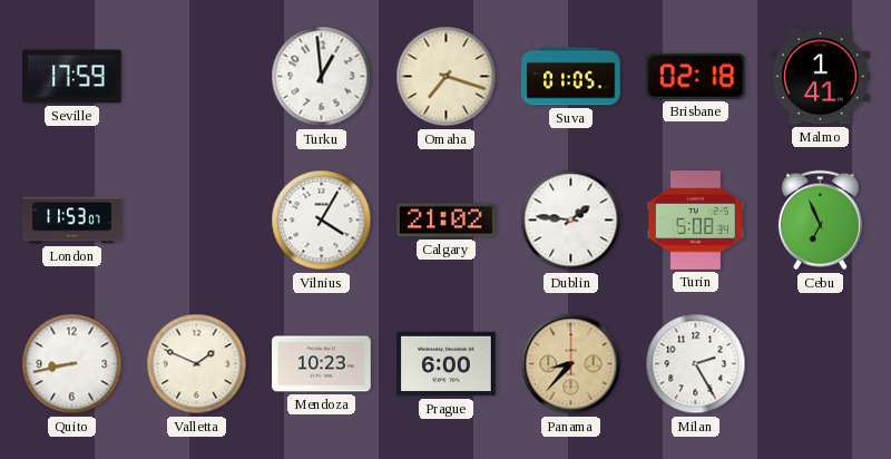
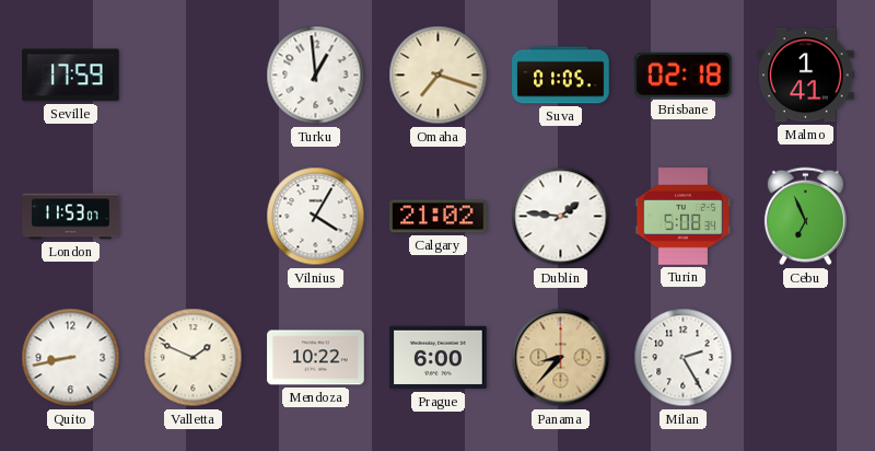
Mendoza: 10:23 -> 10:22 (316, 358)
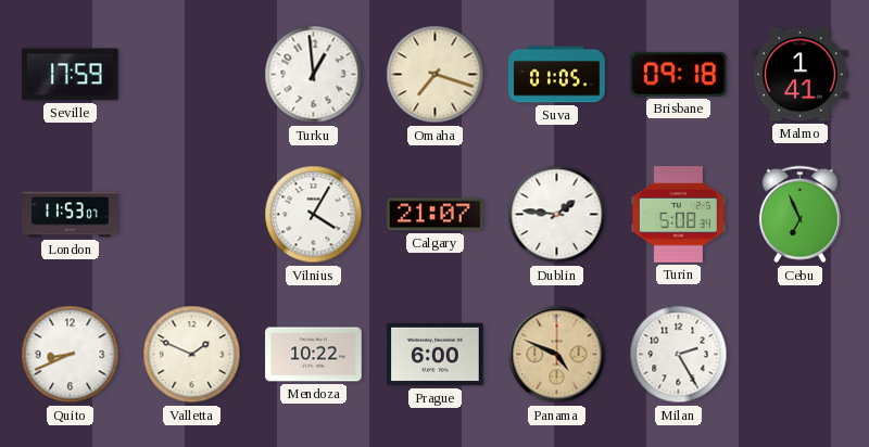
Brisbane: 02:18 -> 09:18 (679, 74)
Calgary: 21:02 -> 21:07 (436, 215)
Quito: 8:43 -> 8:41 (71, 355)
Panama: 8:37 -> 4:49 (557, 355)
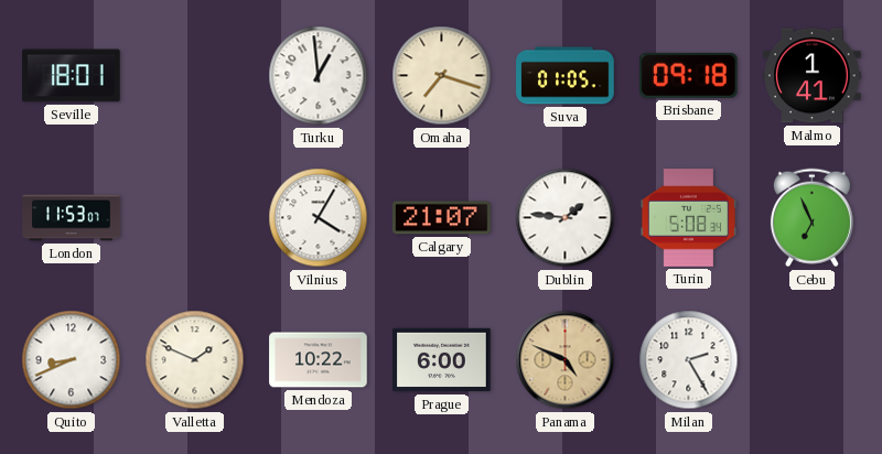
Seville: 17:59 -> 18:01 (72, 76)
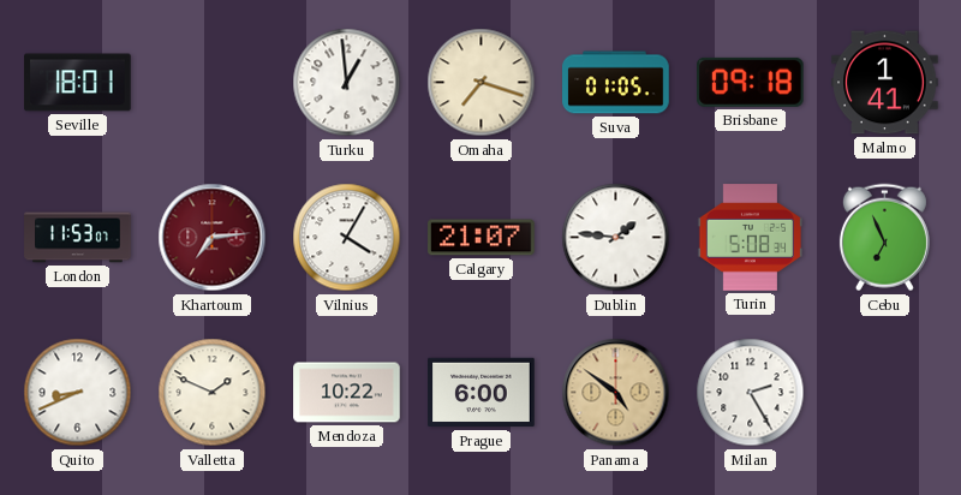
Khartoum: none -> 7:14 (213, 238)
Panama: 4:49 -> 4:51 (616, 393)
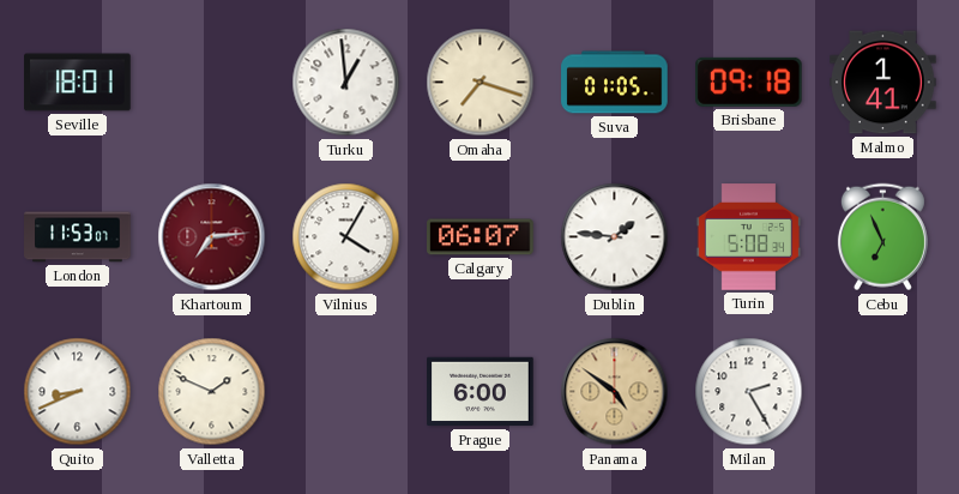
Calgary: 21:07 -> 06:07 (481, 237)
Mendoza: 10:22 -> none (347, 393)
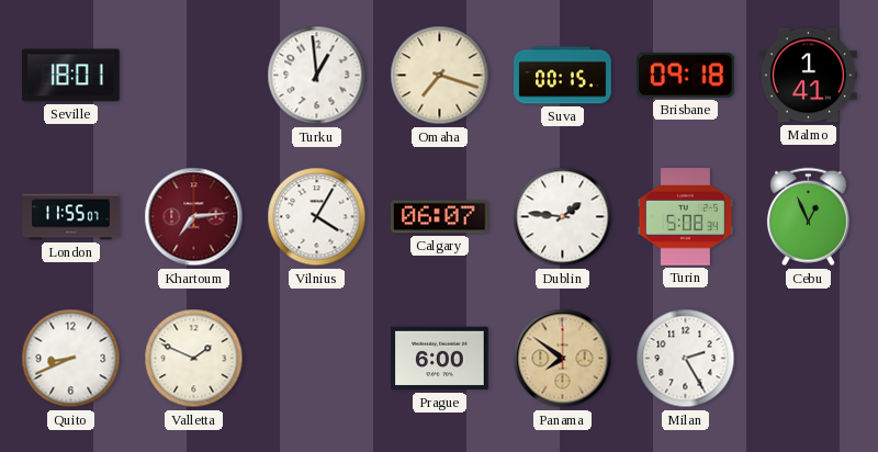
Suva: 01:05 -> 00:15 (563, 76)
London: 11:53 -> 11:55 (71, 217)
Cebu: 6:56 -> 12:56 (808, 217)
Panama: 4:51 -> 7:51 (563, 359)
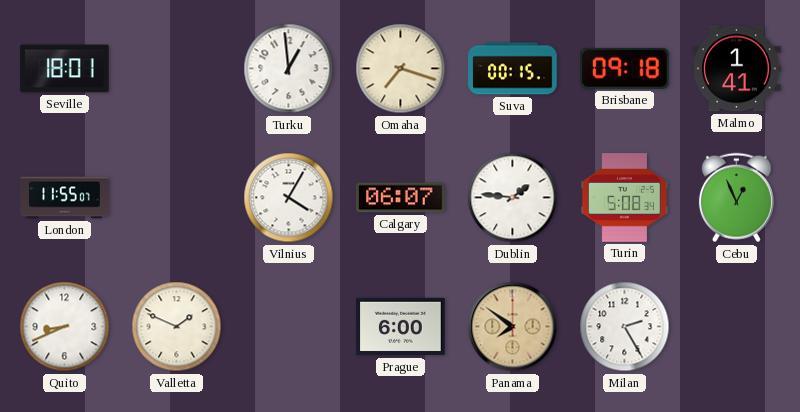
Khartoum: 7:14 -> none (194, 217)
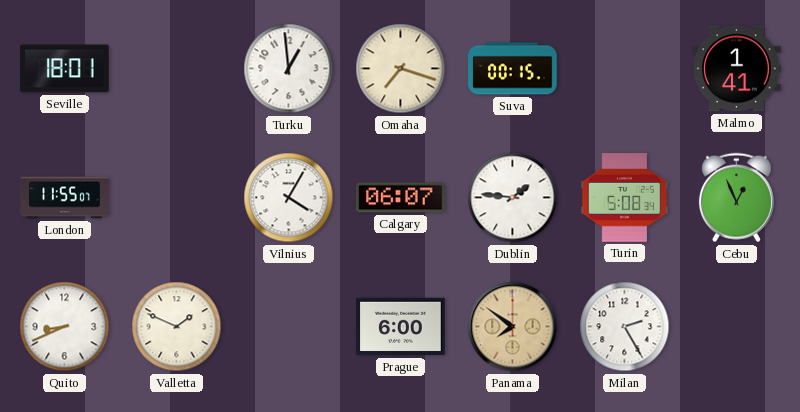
Brisbane: 09:18 -> none (625, 68)
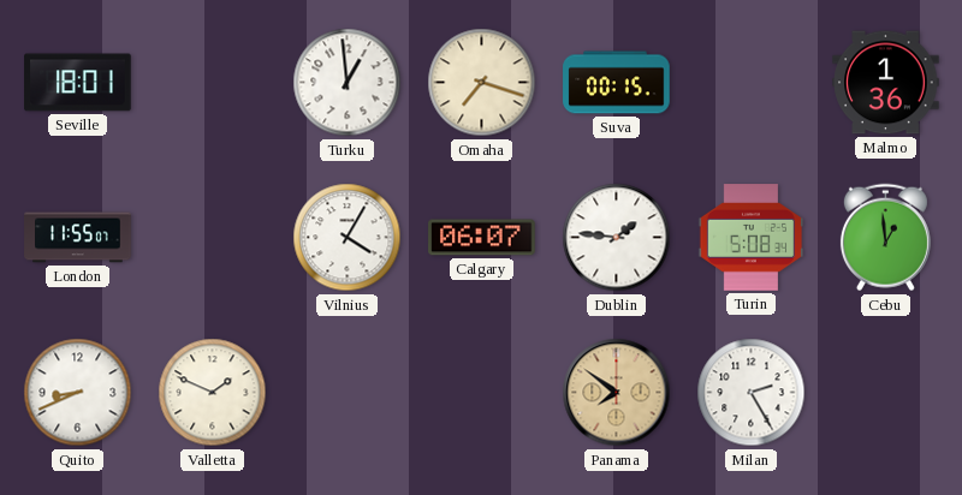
Malmo: 1:41 -> 1:36 (886, 83)
Cebu: 12:56 -> 12:59 (885, 238)
Prague: 6:00 -> none (401, 327)
